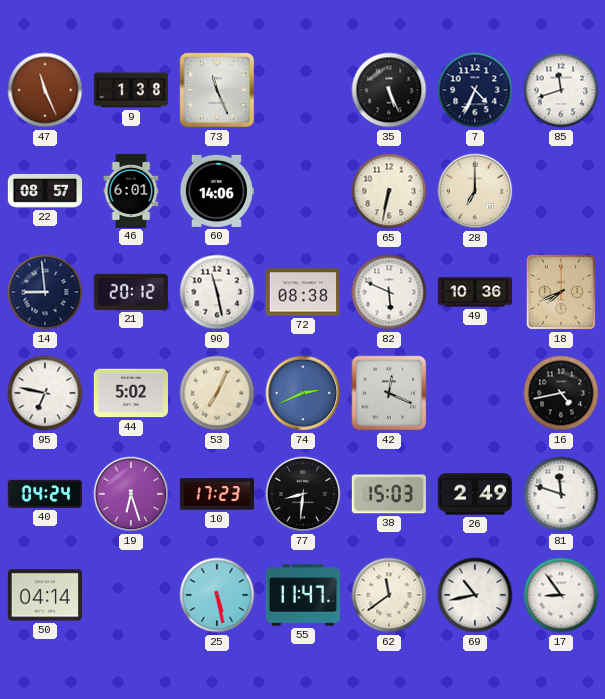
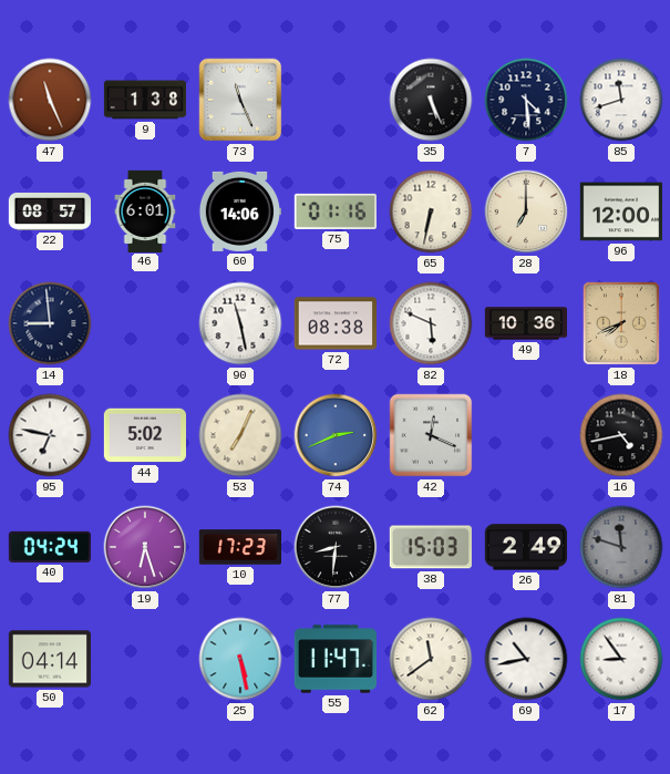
7: 4:34 -> 4:29 (526, 100)
75: none -> 01:16 (336, 211)
96: none -> 12:00 (620, 211)
21: 20:12 -> none (131, 292)
81 dial: white -> grey (621, 547)
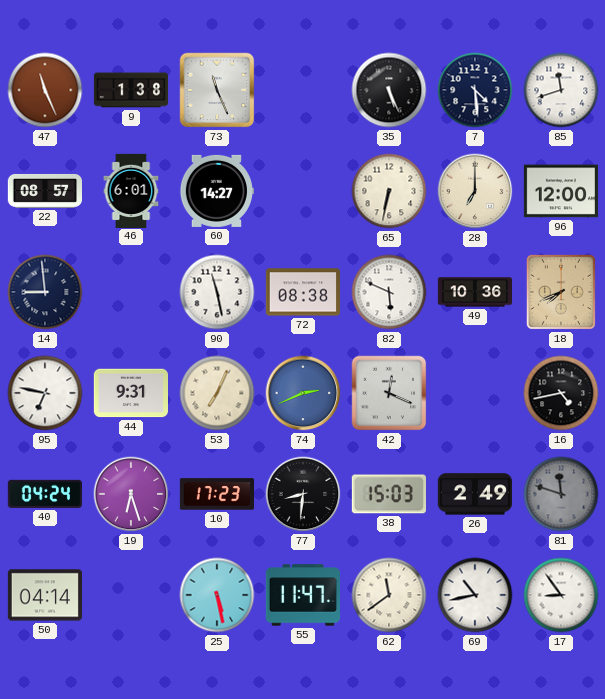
60: 14:06 -> 14:27 (216, 191)
75: 01:16 -> none (336, 211)
44: 5:02 -> 9:31 (130, 393)
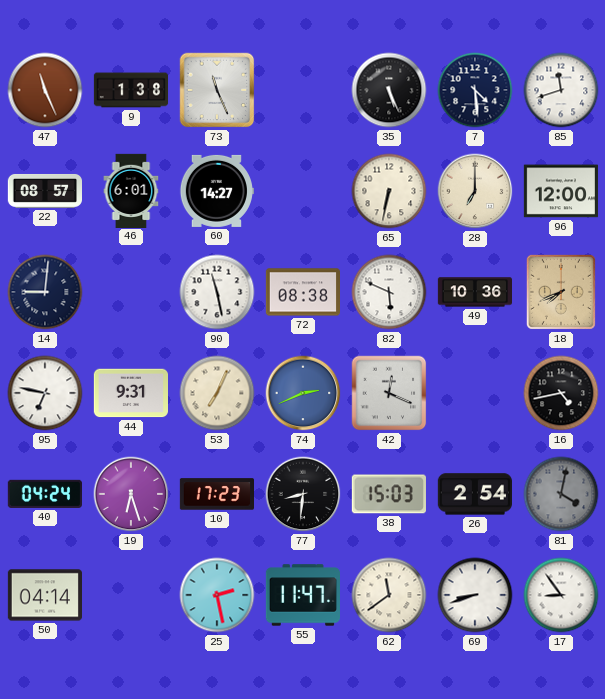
14: 8:59 -> 9:01 (45, 292)
26: 2:49 -> 2:54 (475, 494)
81: 11:48 -> 4:02 (561, 494)
25: 5:28 -> 2:28 (217, 595)
69: 10:43 -> 8:42 (475, 595)
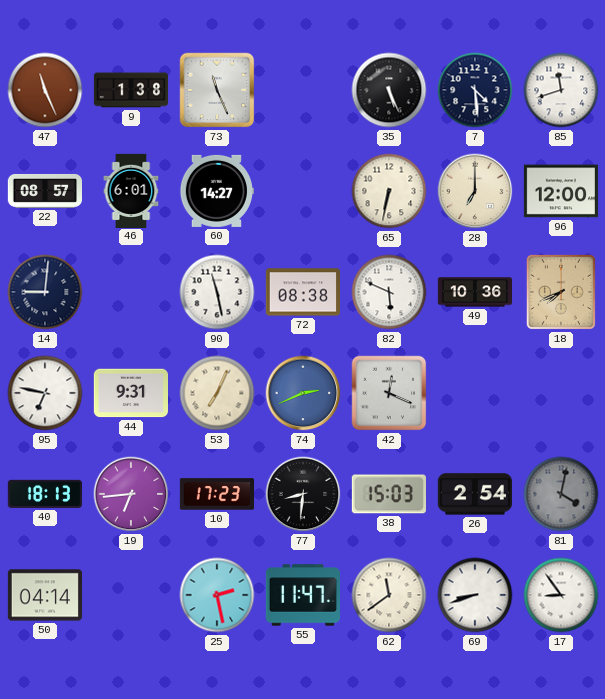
16: 4:43 -> none (561, 393)
40: 04:24 -> 18:13 (45, 494)
19: 6:27 -> 6:44 (131, 494)
